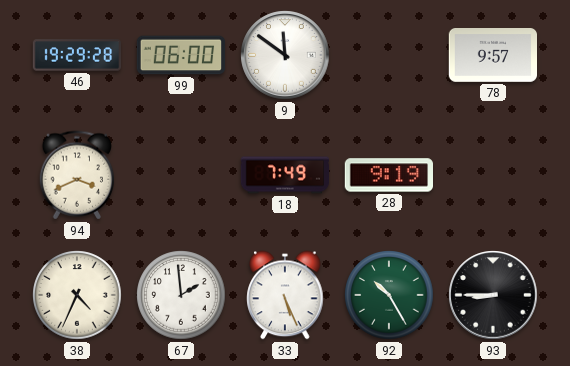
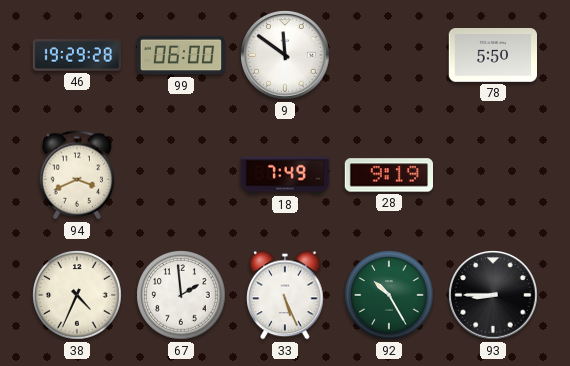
78: 9:57 -> 5:50 (493, 56)
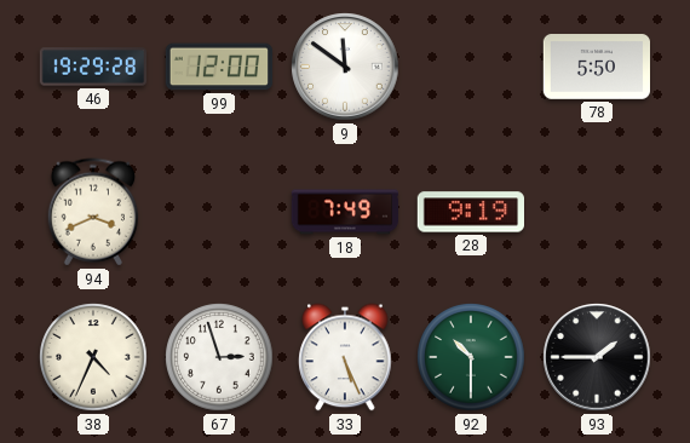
99: 06:00 -> 12:00 (219, 67)
67: 1:59 -> 2:57 (219, 357)
92: 10:25 -> 10:30 (471, 357)
93: 8:45 -> 1:45 (597, 357)
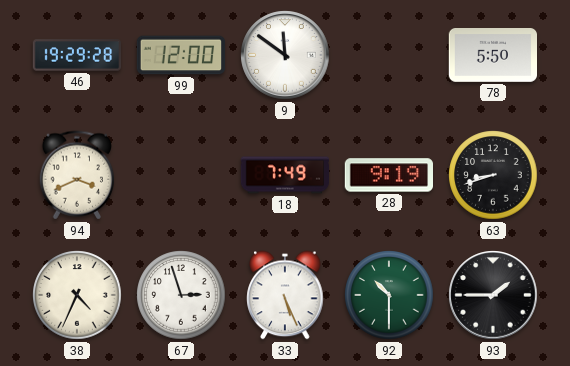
63: none -> 8:42 (493, 175)
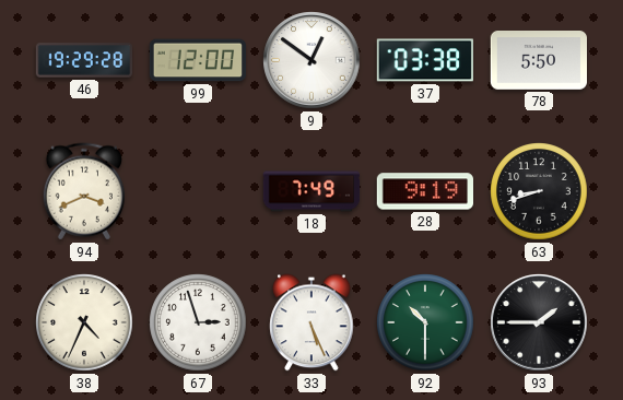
9: 11:51 -> 12:51 (311, 60)
37: none -> 03:38 (424, 60)
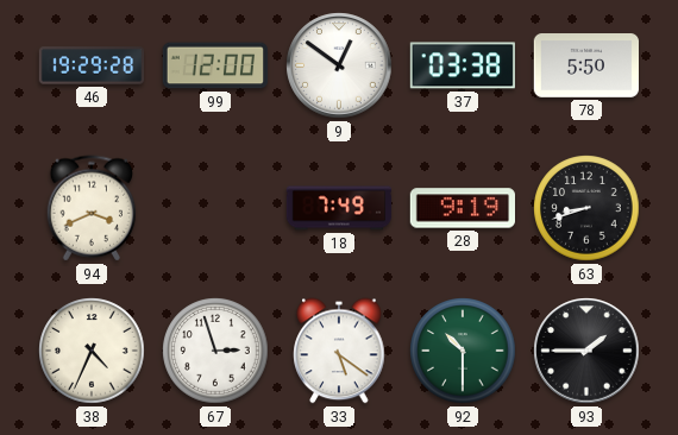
33: 5:26 -> 5:21 (339, 351)
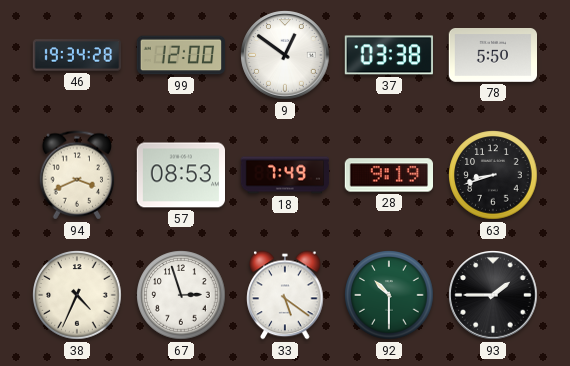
46: 19:29 -> 19:34 (77, 55)
57: none -> 08:53 (180, 175)
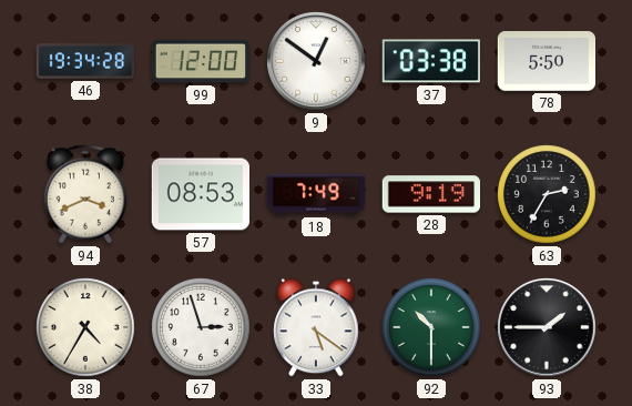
63: 8:42 -> 2:35 (547, 194)
38: 4:34 -> 4:35 (85, 327)
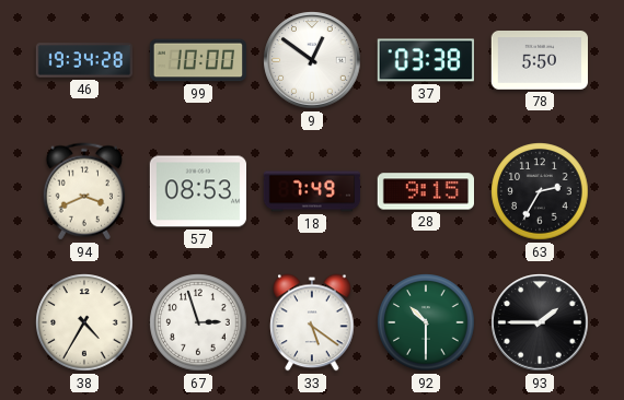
99: 12:00 -> 10:00 (198, 60)
28: 9:19 -> 9:15 (425, 191)
